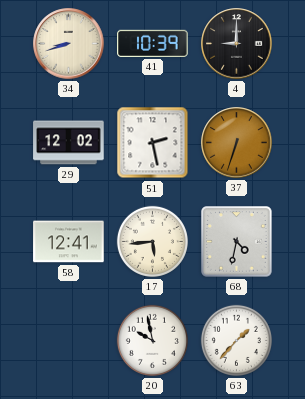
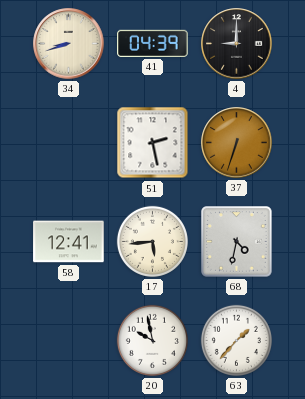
41: 10:39 -> 04:39 (153, 43)
29: 12:02 -> none (69, 143)
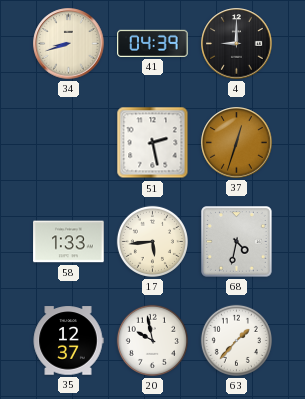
37: 6:33 -> 12:33 (237, 143)
58: 12:41 -> 1:33 (69, 242)
35: none -> 12:37 (68, 341)
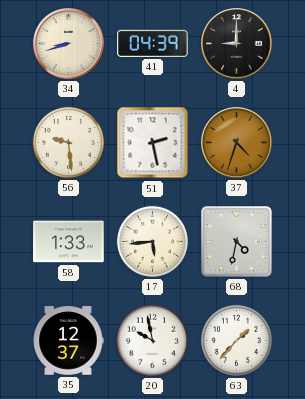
56: none -> 9:29 (68, 142)
37: 12:33 -> 4:33 (237, 143)
